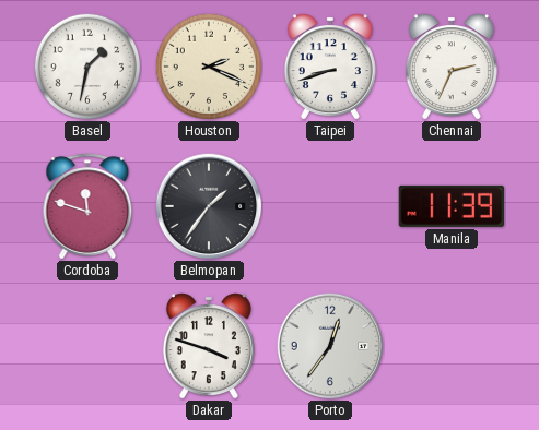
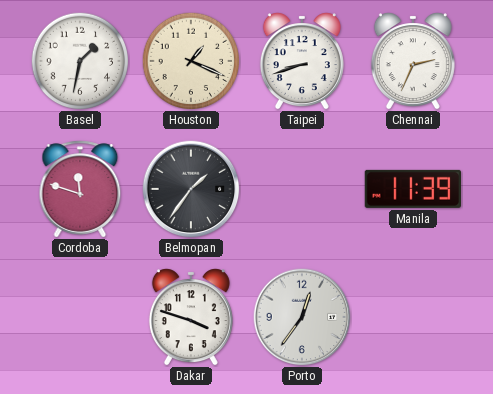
Houston: 2:19 -> 1:19 (191, 61)
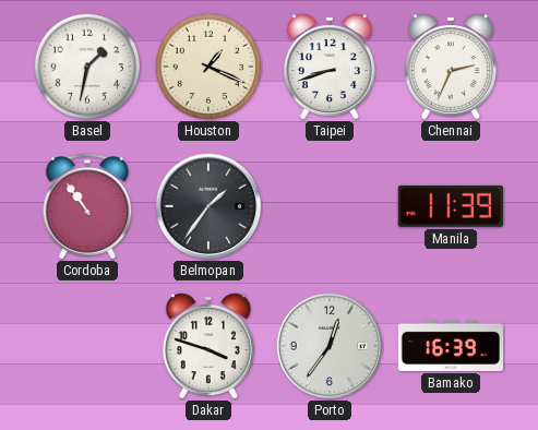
Cordoba: 11:48 -> 10:54 (87, 206)
Bamako: none -> 16:39 (451, 346)
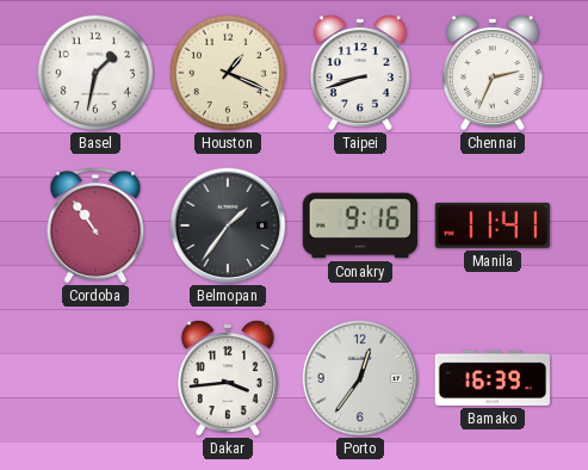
Conakry: none -> 9:16 (359, 225)
Manila: 11:39 -> 11:41 (491, 225)
Dakar: 3:48 -> 3:44 (228, 378)
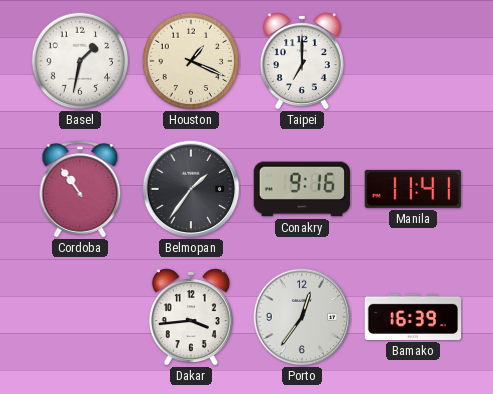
Taipei: 8:42 -> 7:00 (302, 61)
Chennai: 2:34 -> none (493, 73)
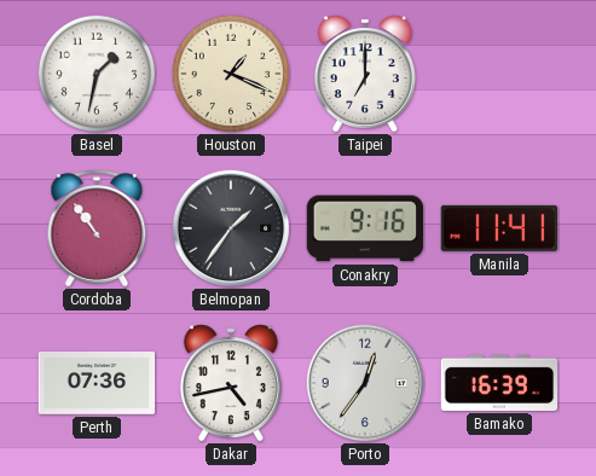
Perth: none -> 07:36 (97, 383)
Dakar: 3:44 -> 4:43 (231, 383)
